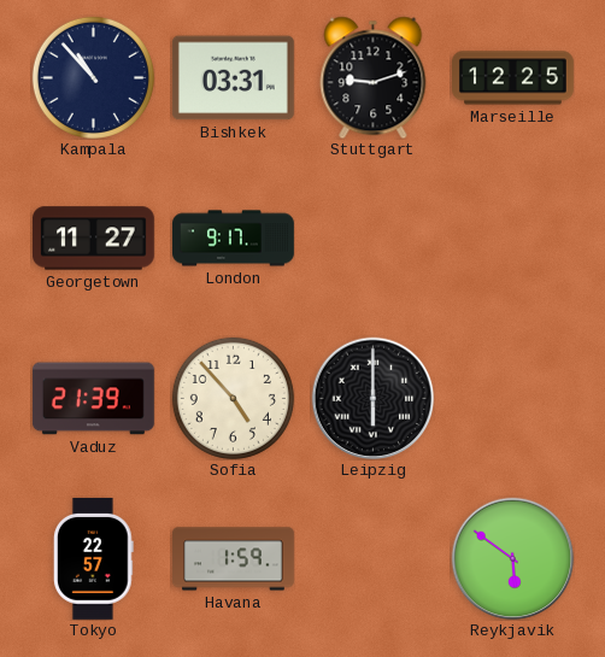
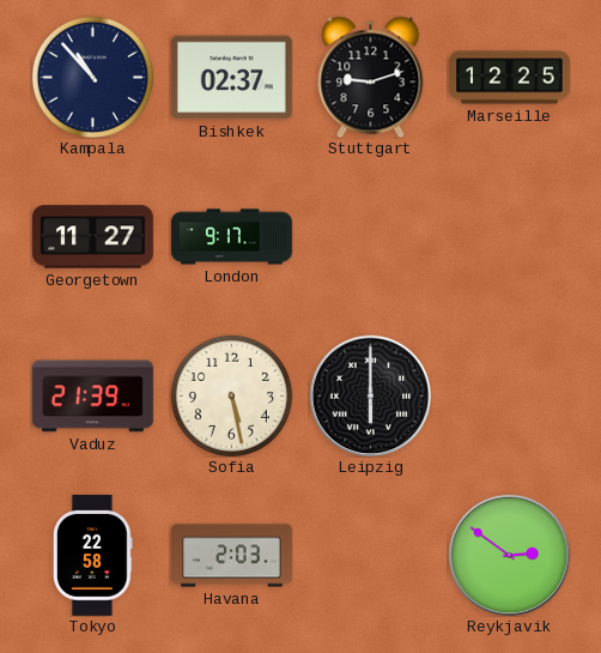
Bishkek: 03:31 -> 02:37 (231, 78)
Sofia: 4:53 -> 5:28 (231, 395)
Tokyo: 22:57 -> 22:58 (92, 555)
Havana: 1:59 -> 2:03 (232, 556)
Reykjavik: 5:51 -> 2:51 (509, 555)
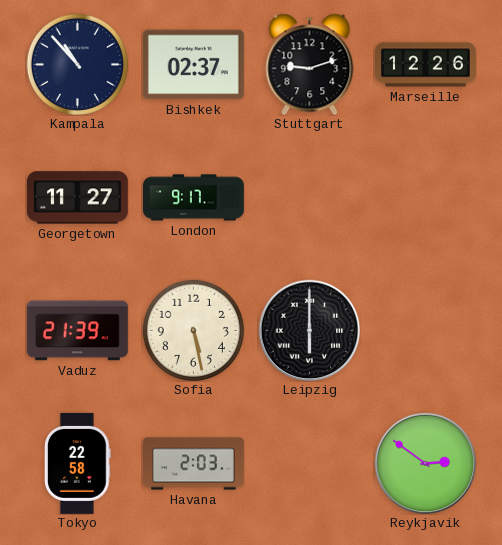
Marseille: 12:25 -> 12:26 (426, 65)
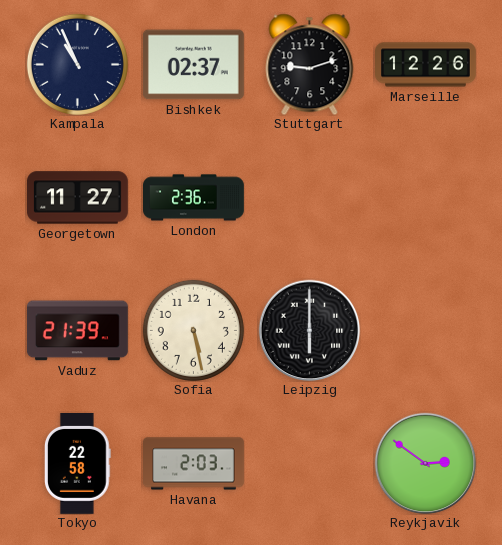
Kampala: 10:53 -> 10:56 (77, 64)
London: 9:17 -> 2:36 (194, 198)
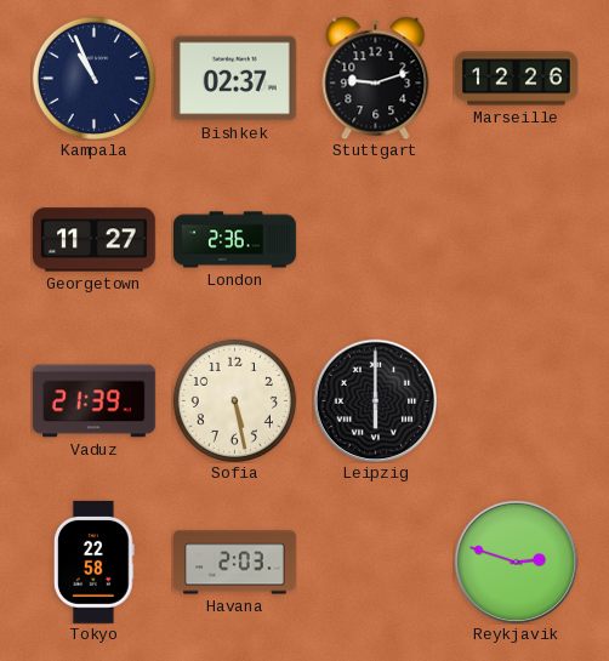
Reykjavik: 2:51 -> 2:48 (516, 562)
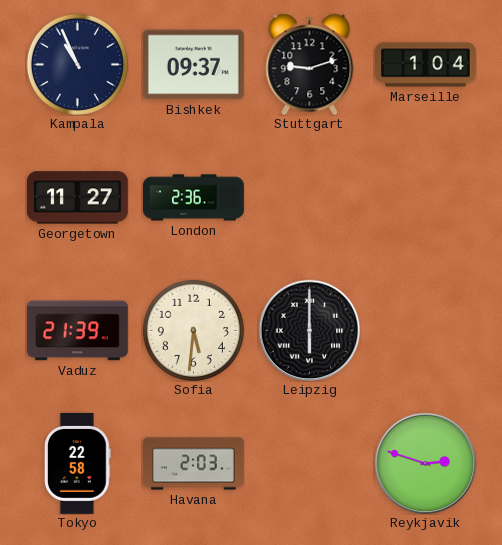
Bishkek: 02:37 -> 09:37 (193, 65)
Marseille: 12:26 -> 1:04 (426, 65)
Sofia: 5:28 -> 5:31 (193, 330)
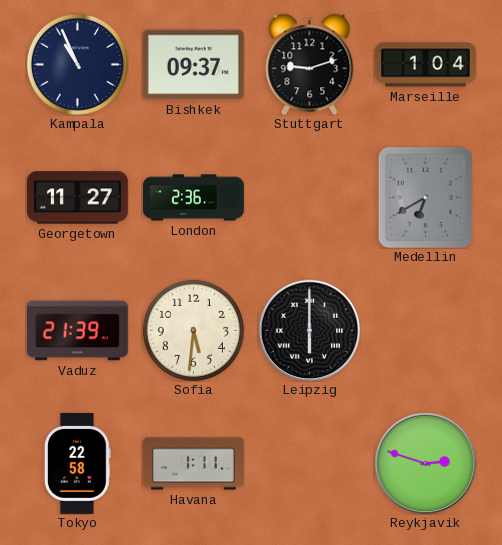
Medellin: none -> 6:40 (426, 197)
Havana: 2:03 -> 1:11 (194, 464)
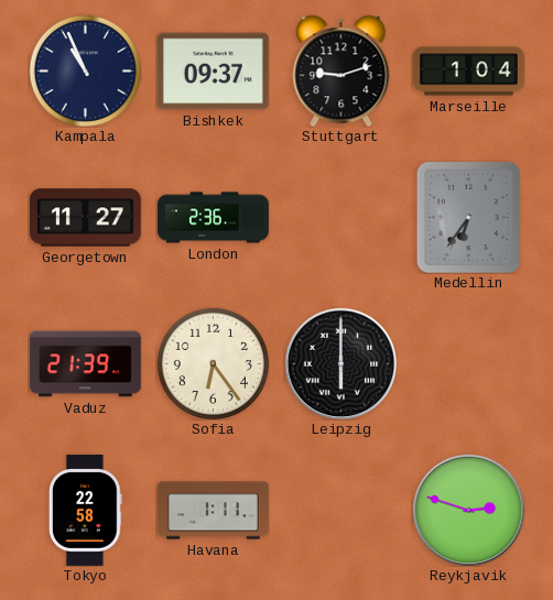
Medellin: 6:40 -> 6:36 (469, 217)
Sofia: 5:31 -> 6:24 (213, 363)
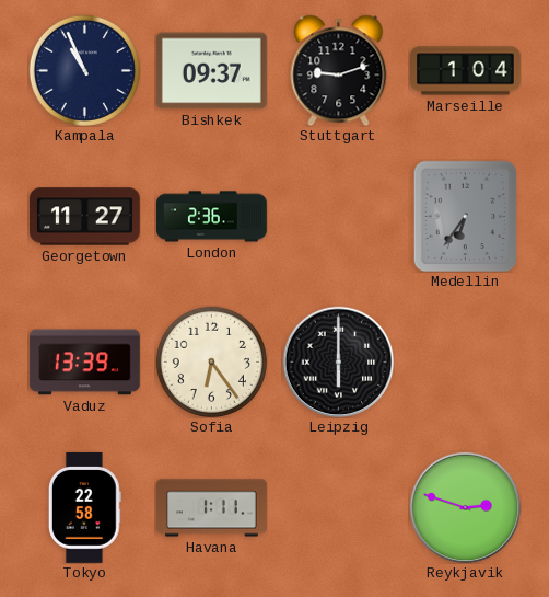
Vaduz: 21:39 -> 13:39 (84, 363)
